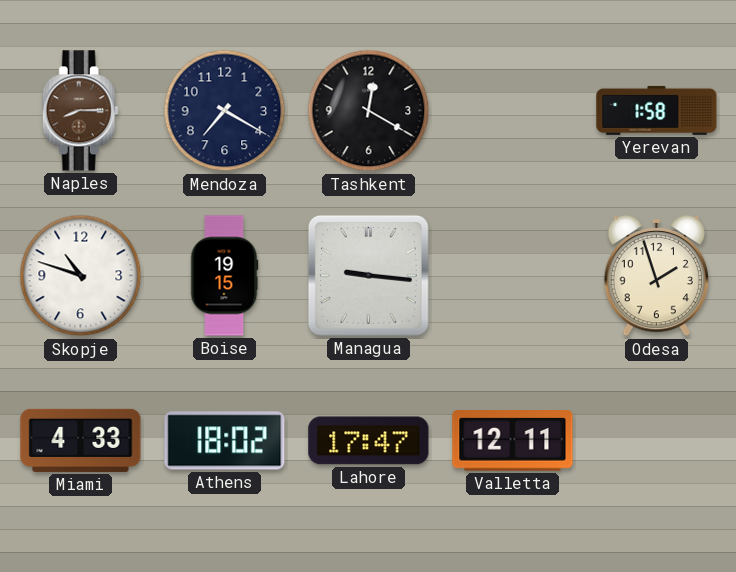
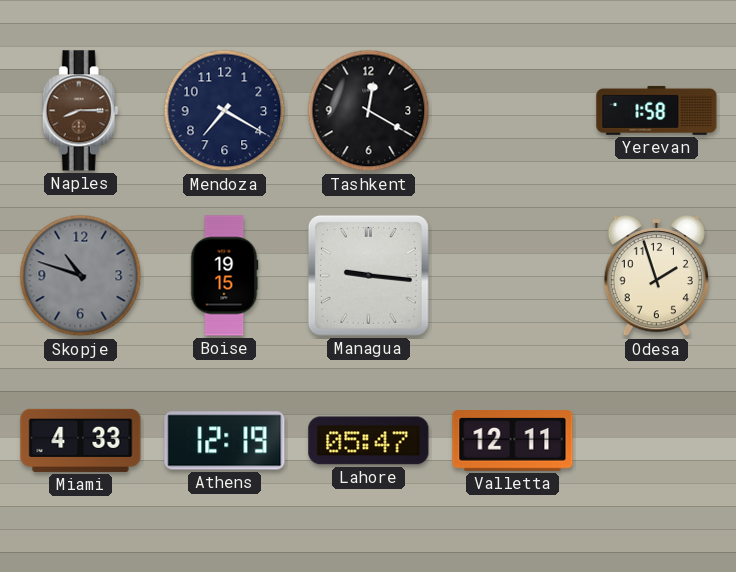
Skopje dial: white -> grey (81, 276)
Athens: 18:02 -> 12:19 (225, 441)
Lahore: 17:47 -> 05:47 (369, 441)
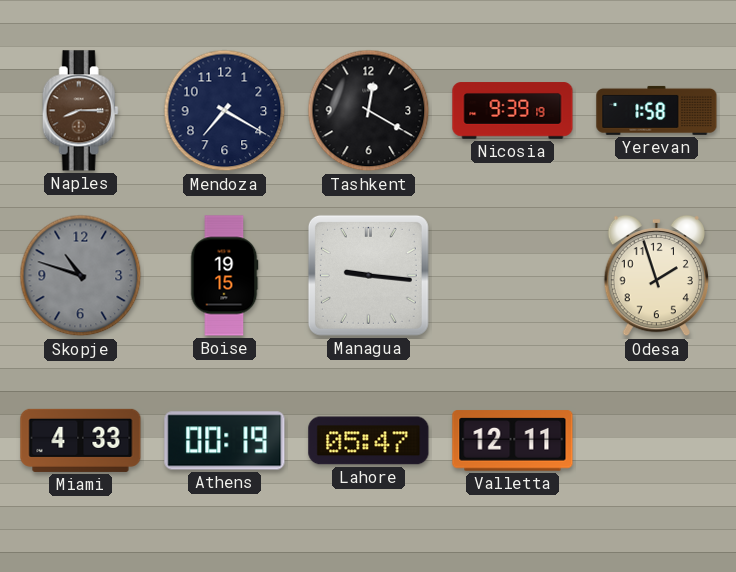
Nicosia: none -> 9:39 (513, 111)
Athens: 12:19 -> 00:19 (225, 441)
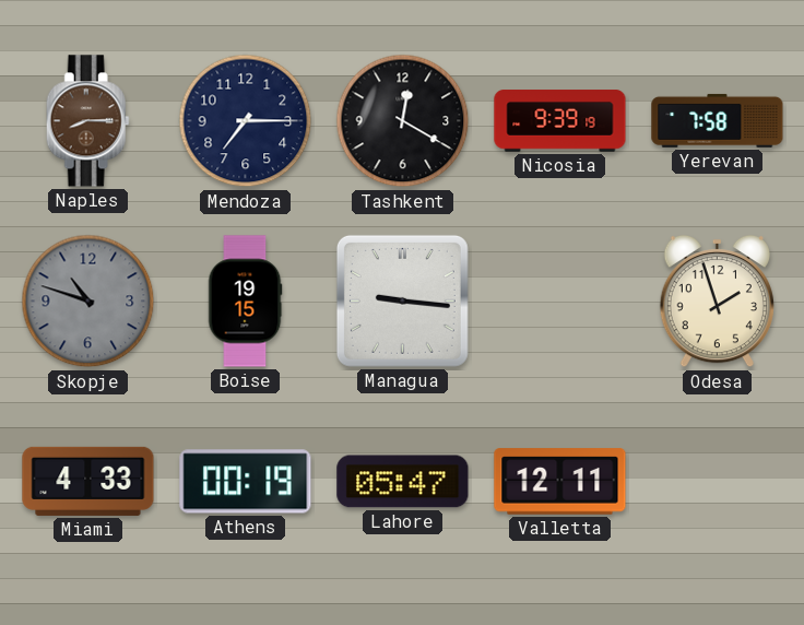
Mendoza: 7:20 -> 7:15 (246, 121)
Yerevan: 1:58 -> 7:58 (718, 120)
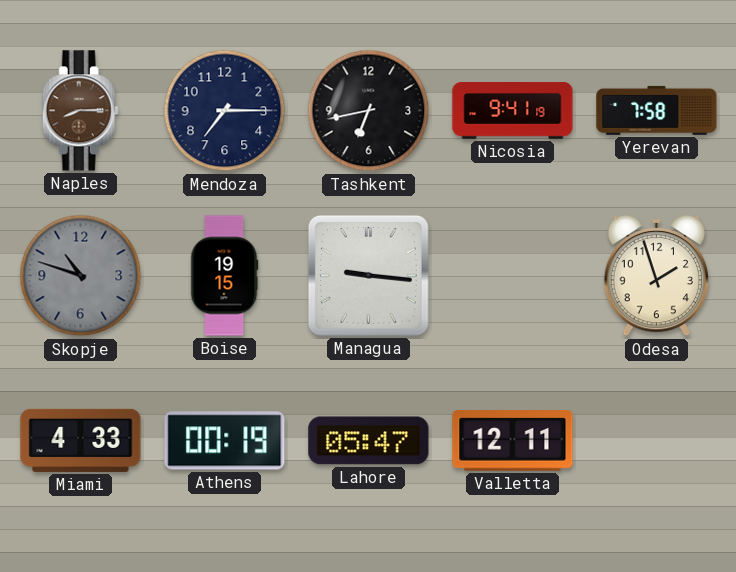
Tashkent: 12:20 -> 6:43 (369, 111)
Nicosia: 9:39 -> 9:41 (513, 111)
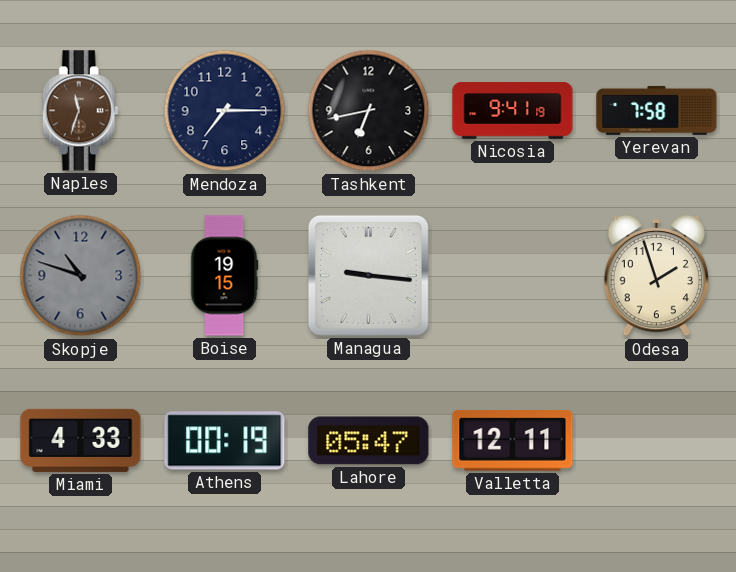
Naples: 8:15 -> 11:33 (80, 111)
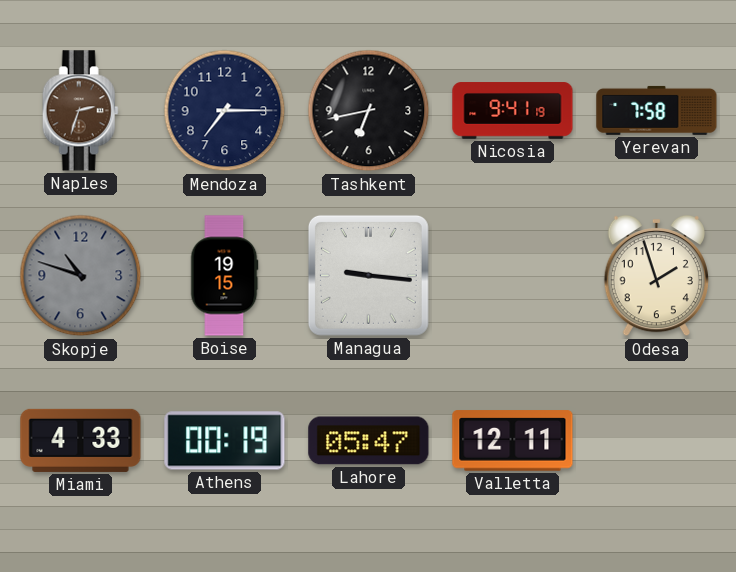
Naples: 11:33 -> 2:33 (80, 111)
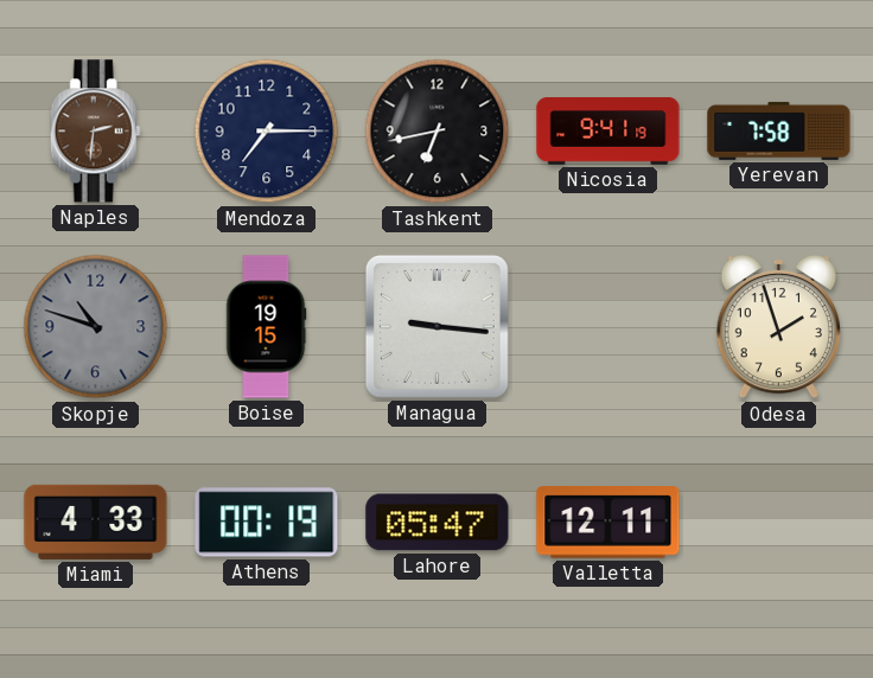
Naples: 2:33 -> 2:31 (95, 132)
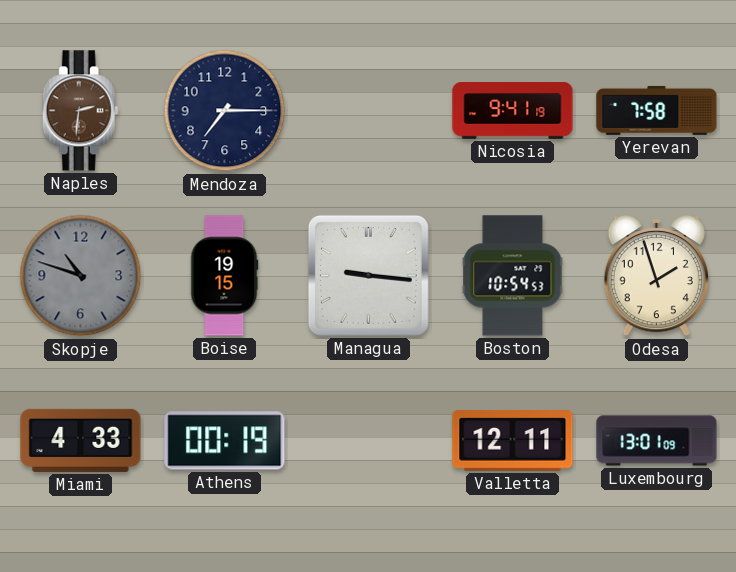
Tashkent: 6:43 -> none (438, 132)
Boston: none -> 10:54 (513, 276)
Lahore: 05:47 -> none (438, 523)
Luxembourg: none -> 13:01 (657, 441)
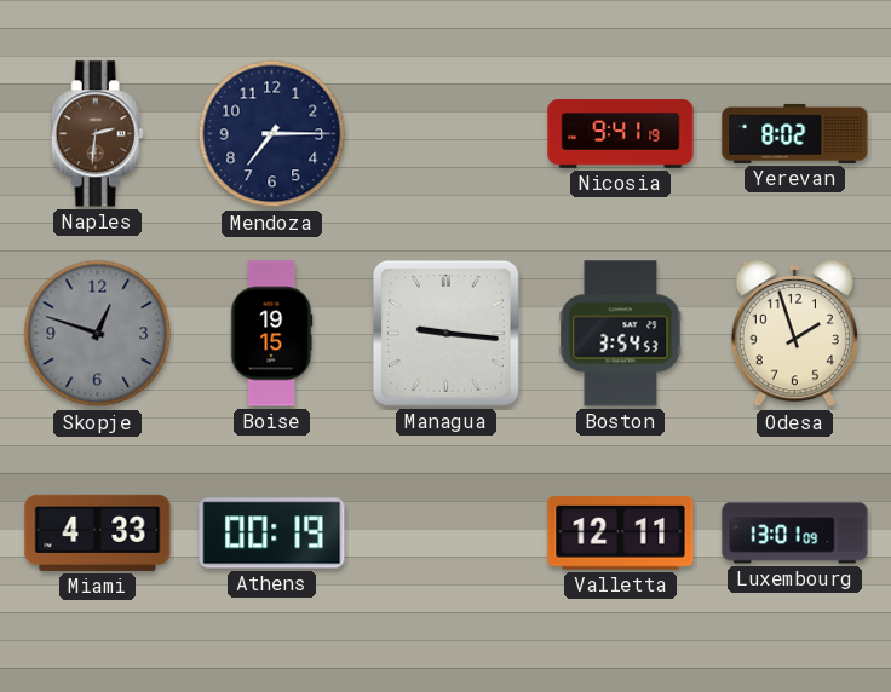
Yerevan: 7:58 -> 8:02 (795, 133)
Skopje: 10:48 -> 12:48 (98, 334)
Boston: 10:54 -> 3:54 (621, 334)
